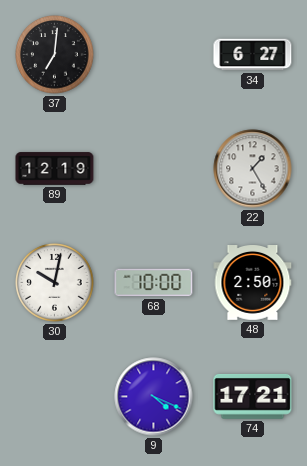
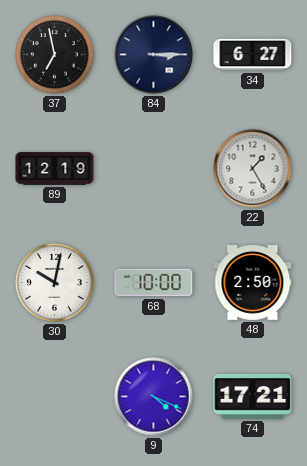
37: 7:01 -> 6:58 (55, 55)
84: none -> 3:15 (154, 55)
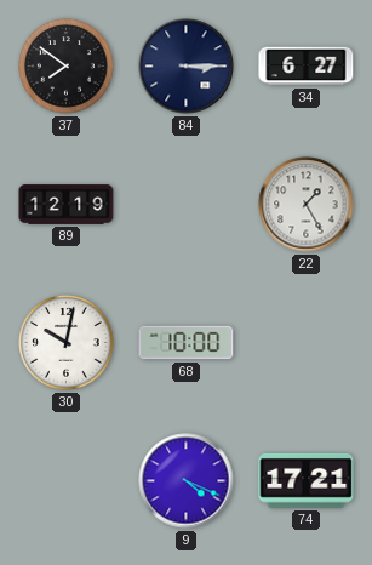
37: 6:58 -> 7:51 (67, 67)
48: 2:50 -> none (253, 283)
